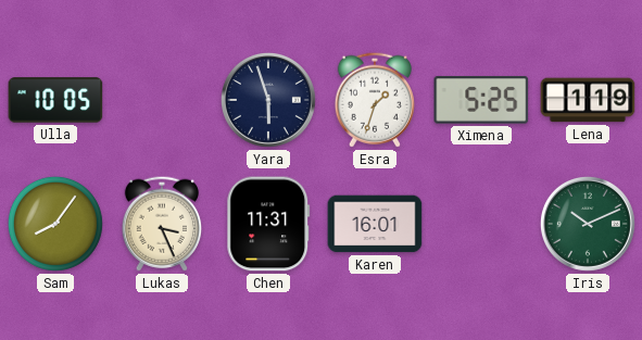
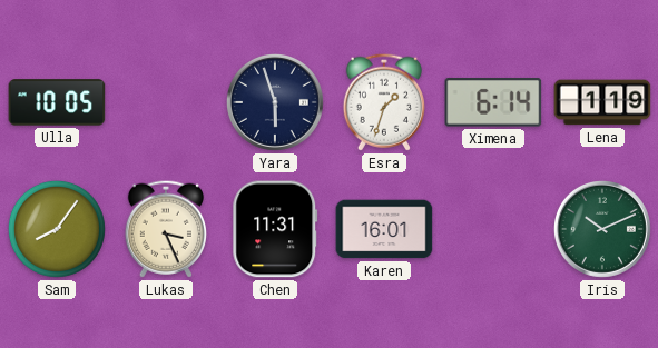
Ximena: 5:25 -> 6:14 (493, 103)
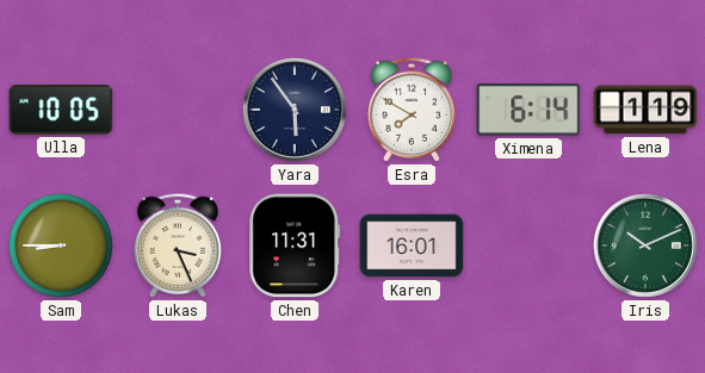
Yara: 5:57 -> 5:54 (295, 110)
Esra: 1:33 -> 7:50 (412, 110)
Sam: 8:06 -> 8:45 (61, 245)
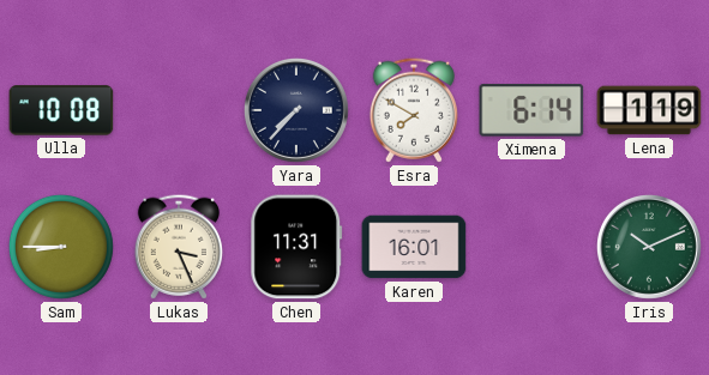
Ulla: 10:05 -> 10:08 (61, 110)
Yara: 5:54 -> 7:37 (296, 110)
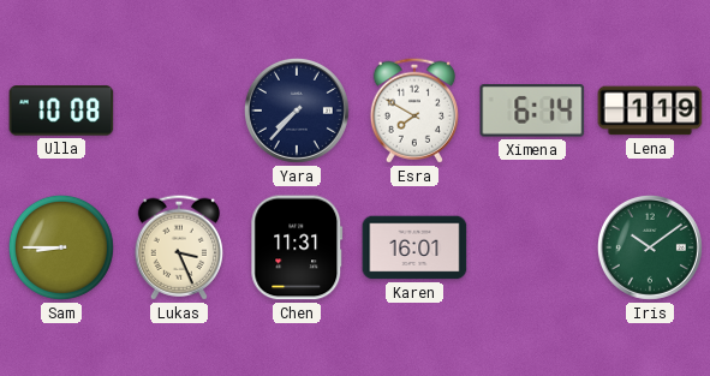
Iris: 10:11 -> 10:09 (650, 247)
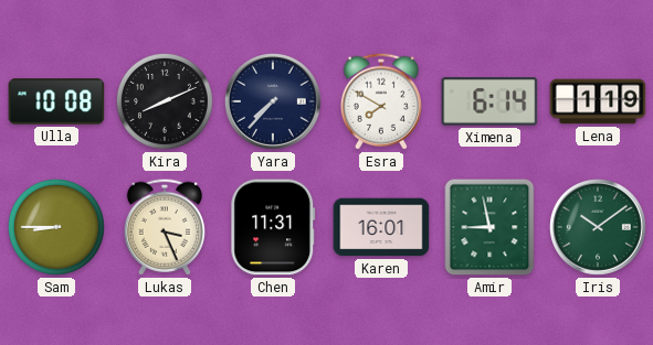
Kira: none -> 8:11 (165, 101)
Amir: none -> 8:58 (489, 227)
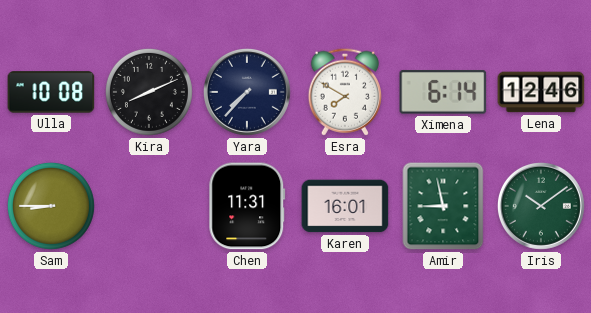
Lena: 1:19 -> 12:46 (541, 92)
Lukas: 3:26 -> none (165, 227)
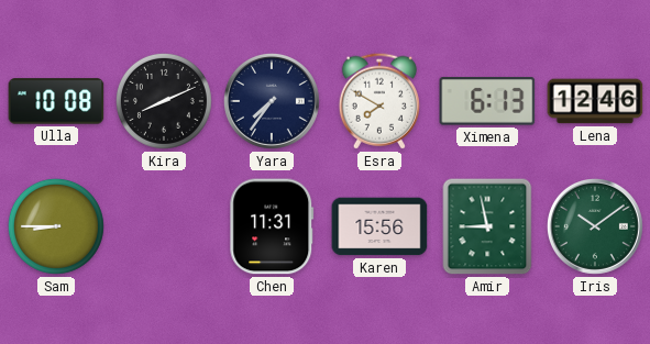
Yara: 7:37 -> 7:36 (272, 101)
Ximena: 6:14 -> 6:13 (487, 102)
Karen: 16:01 -> 15:56 (379, 226)
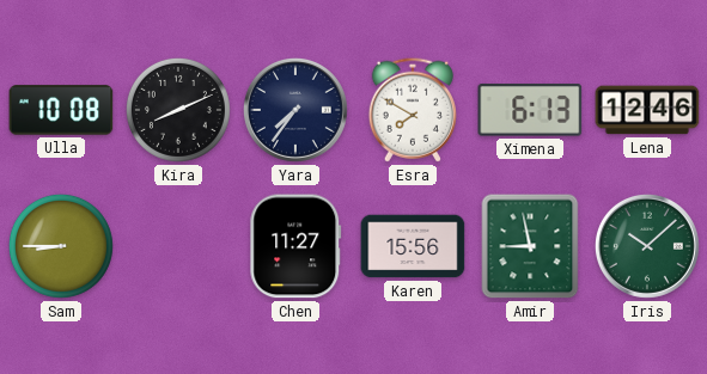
Chen: 11:31 -> 11:27 (295, 246)
Iris: 10:09 -> 10:08 (647, 246)
